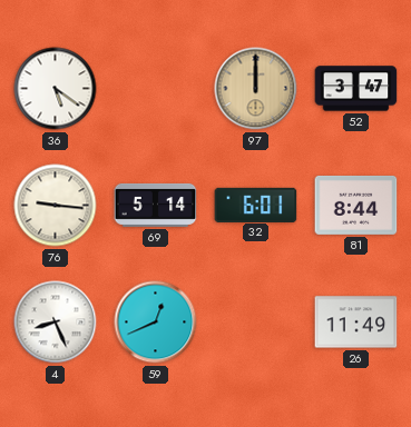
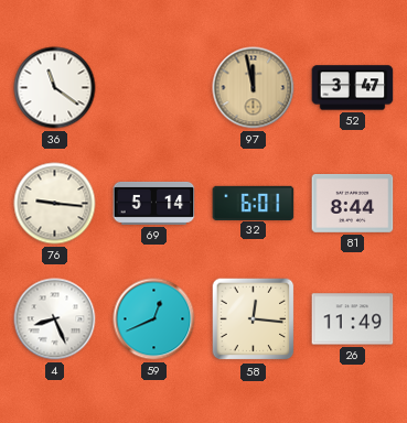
36: 5:21 -> 11:21 (55, 88)
97: 12:00 -> 11:58 (254, 88)
58: none -> 12:16 (254, 319)
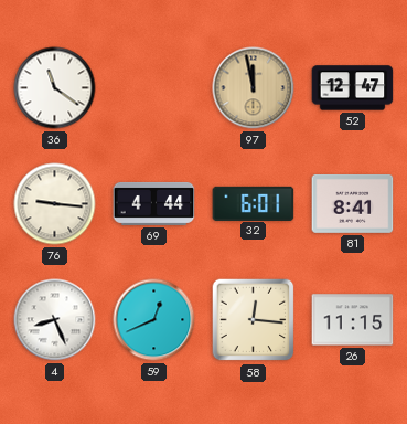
52: 3:47 -> 12:47 (353, 88)
69: 5:14 -> 4:44 (154, 203)
81: 8:44 -> 8:41 (353, 203)
26: 11:49 -> 11:15 (353, 320)
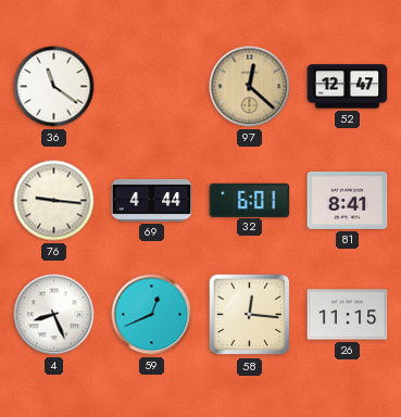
97: 11:58 -> 12:22 (250, 87)
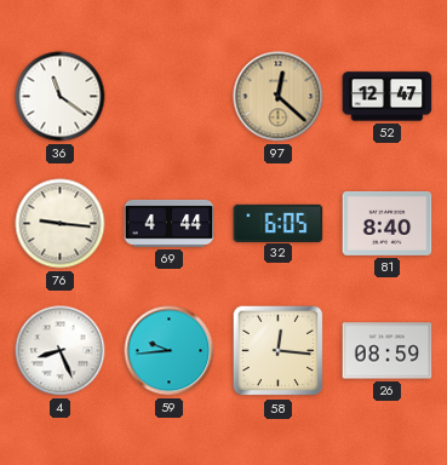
32: 6:01 -> 6:05 (279, 223)
81: 8:41 -> 8:40 (388, 223)
59: 12:41 -> 9:44 (170, 351)
26: 11:15 -> 08:59 (388, 351)
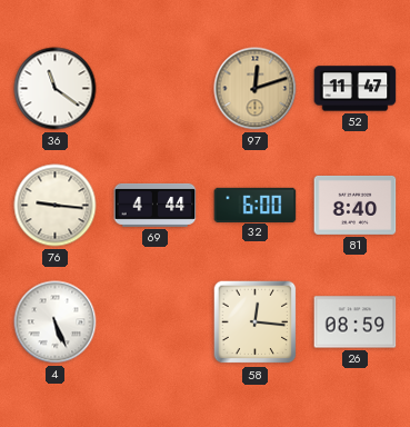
97: 12:22 -> 12:12 (256, 89)
52: 12:47 -> 11:47 (356, 89)
32: 6:05 -> 6:00 (256, 205)
4: 8:26 -> 5:26 (56, 322)
59: 9:44 -> none (170, 351)
